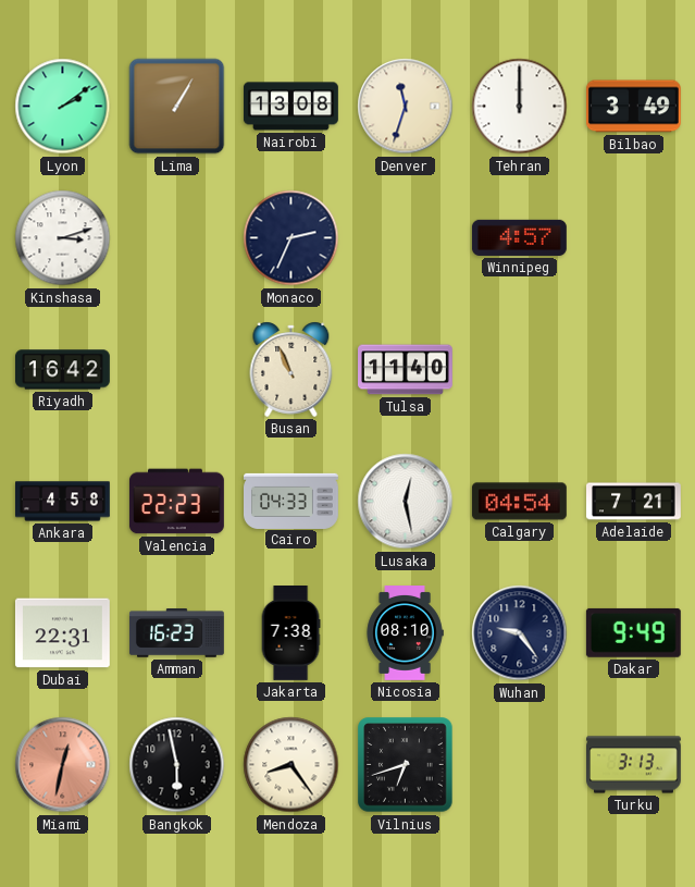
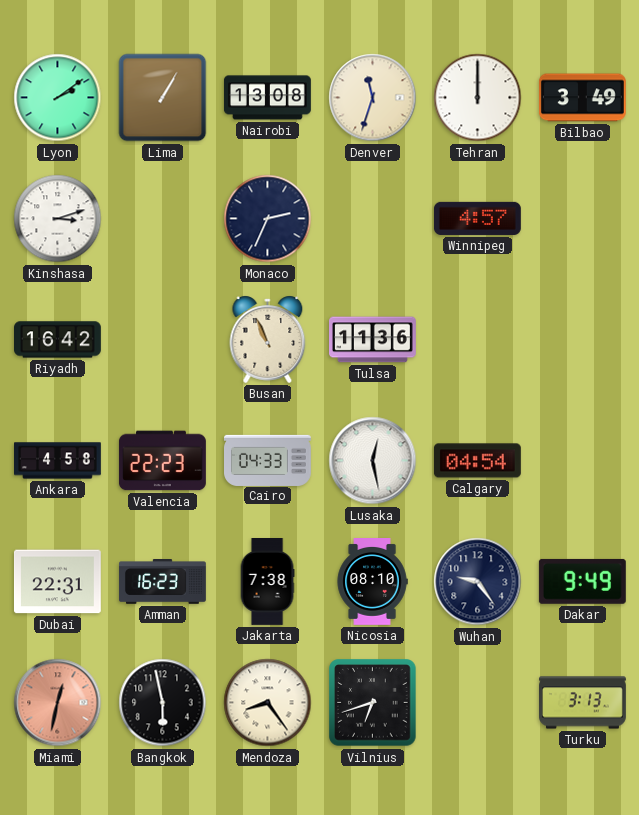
Tulsa: 11:40 -> 11:36 (373, 340)
Adelaide: 7:21 -> none (634, 502)
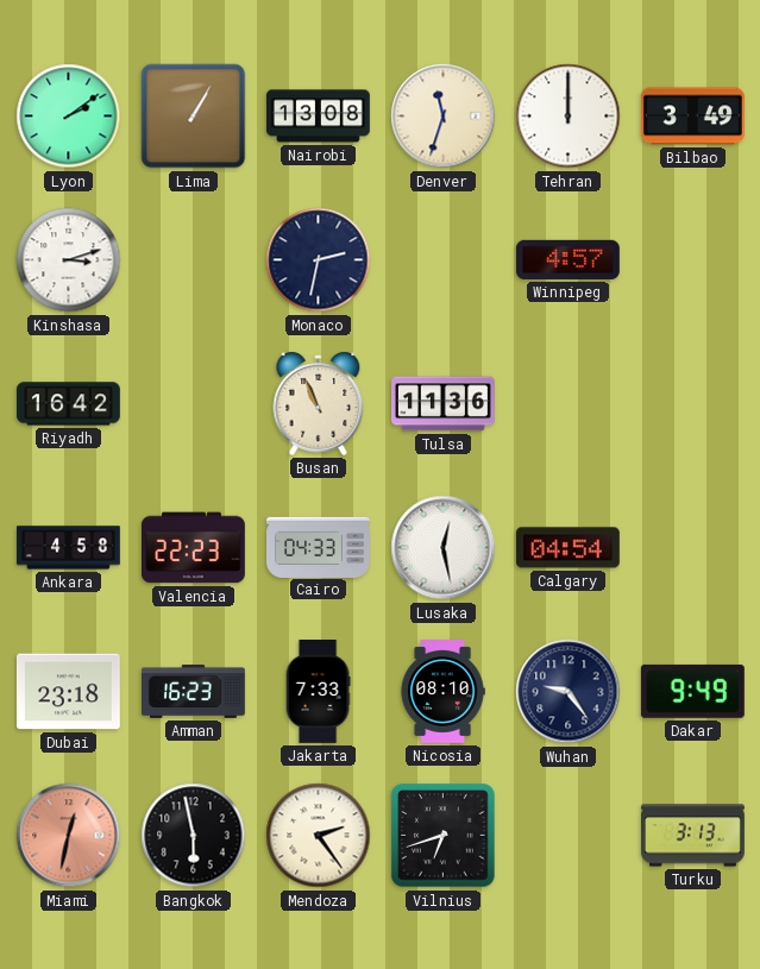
Monaco: 2:34 -> 2:32 (319, 260)
Dubai: 22:31 -> 23:18 (68, 692)
Jakarta: 7:38 -> 7:33 (318, 692)
Mendoza: 8:24 -> 2:24 (319, 836)
